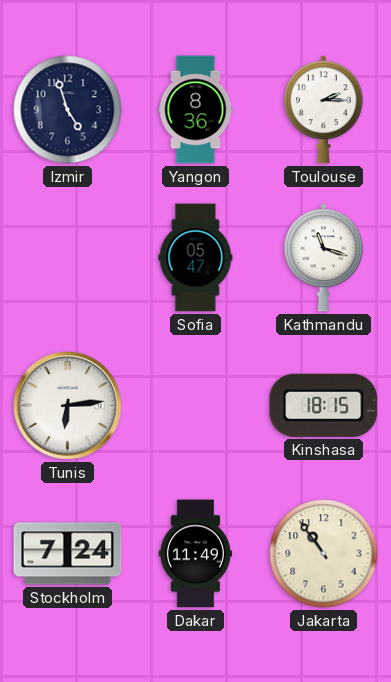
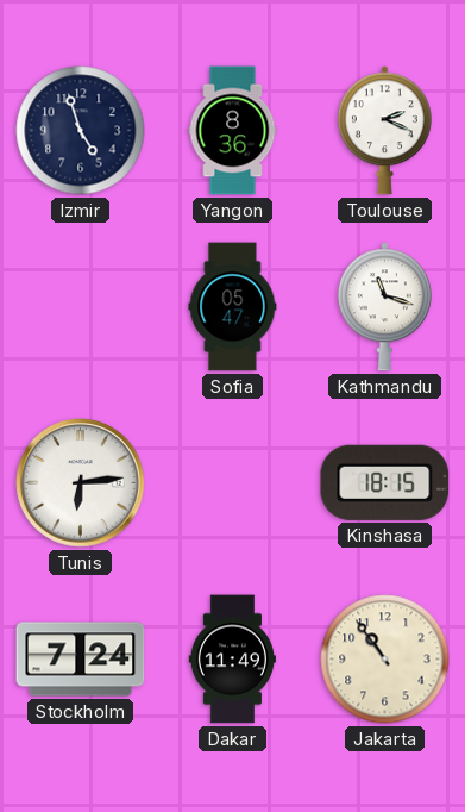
Toulouse: 2:15 -> 2:19 (384, 131)
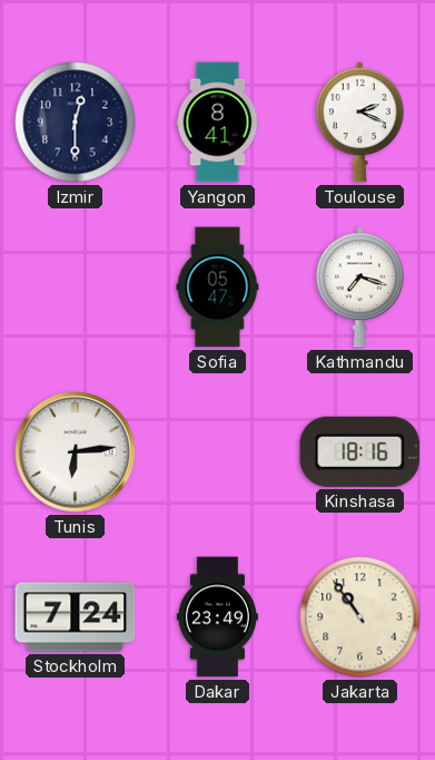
Izmir: 4:57 -> 12:30 (76, 123)
Yangon: 8:36 -> 8:41 (218, 123)
Kathmandu: 11:18 -> 7:18 (359, 288)
Kinshasa: 18:15 -> 18:16 (360, 451)
Dakar: 11:49 -> 23:49 (217, 617)
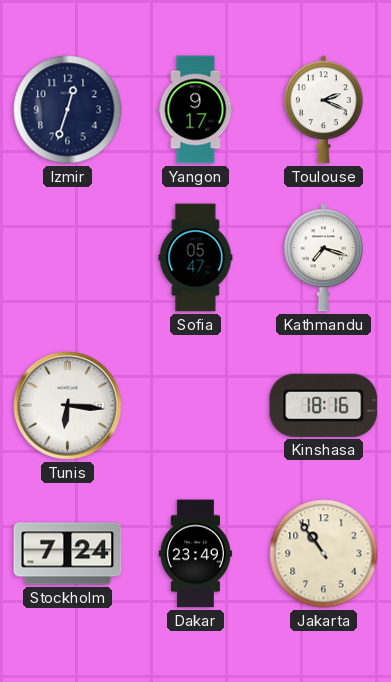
Izmir: 12:30 -> 12:33 (68, 110)
Yangon: 8:41 -> 9:17 (196, 110)
Tunis: 6:14 -> 6:16 (68, 406)
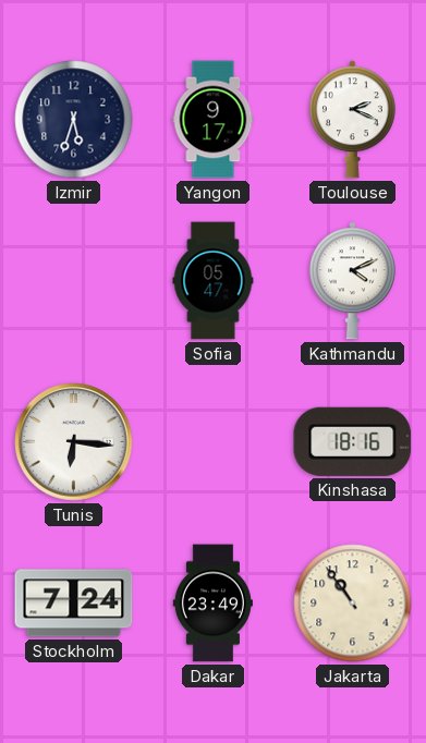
Izmir: 12:33 -> 5:33 (74, 120)
Kathmandu: 7:18 -> 4:11 (352, 281)
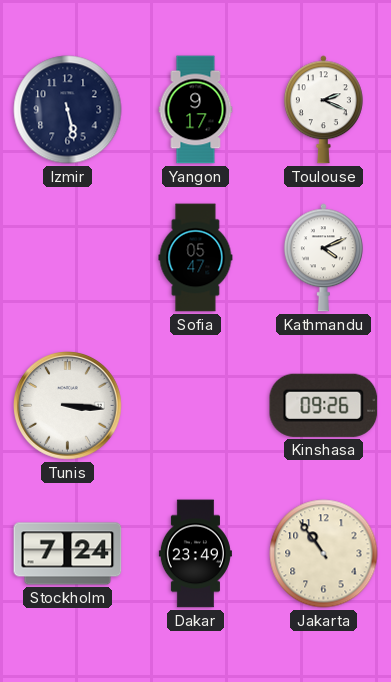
Izmir: 5:33 -> 5:28 (68, 110)
Tunis: 6:16 -> 3:16 (68, 406)
Kinshasa: 18:16 -> 09:26 (324, 405)
